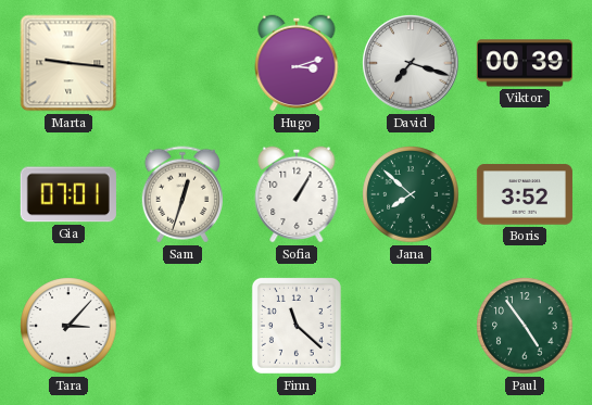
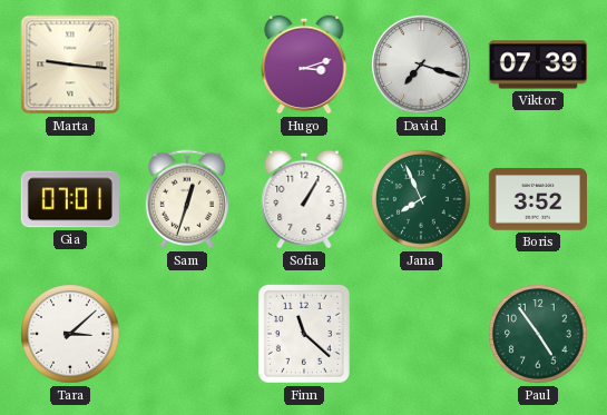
Viktor: 00:39 -> 07:39 (537, 65)
Jana: 7:52 -> 7:56 (421, 199)
Tara: 3:07 -> 3:08 (70, 334)
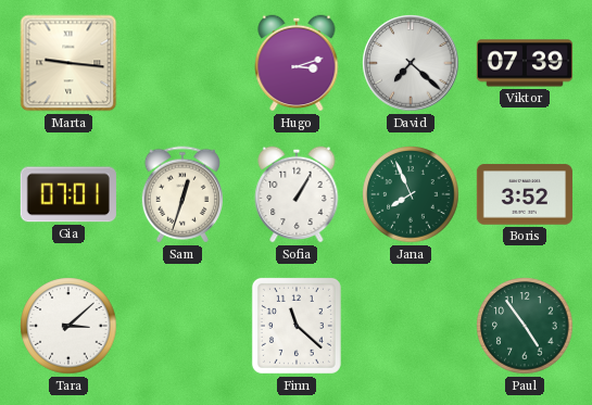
David: 7:18 -> 7:22 (411, 63)
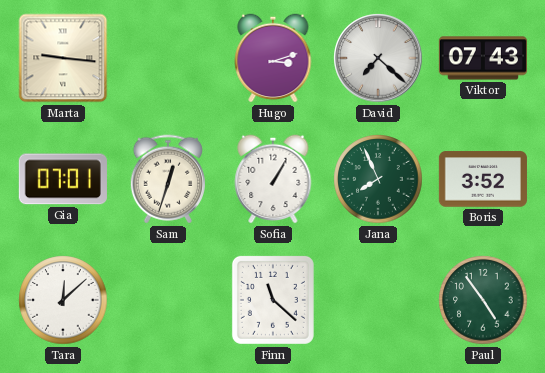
Viktor: 07:39 -> 07:43 (482, 58)
Tara: 3:08 -> 12:08 (63, 300)
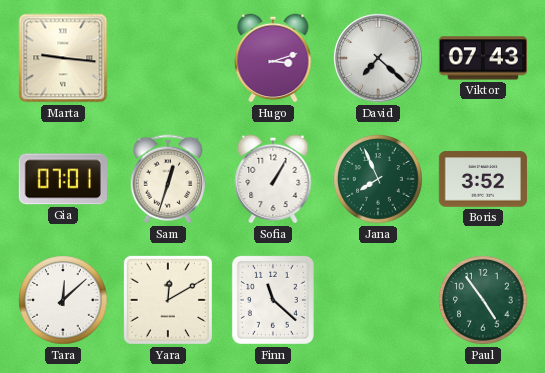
Yara: none -> 12:10 (168, 300)
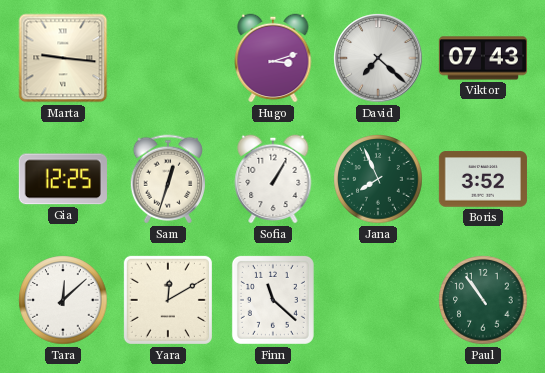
Gia: 07:01 -> 12:25 (63, 179)
Paul: 4:54 -> 10:54 (483, 300)
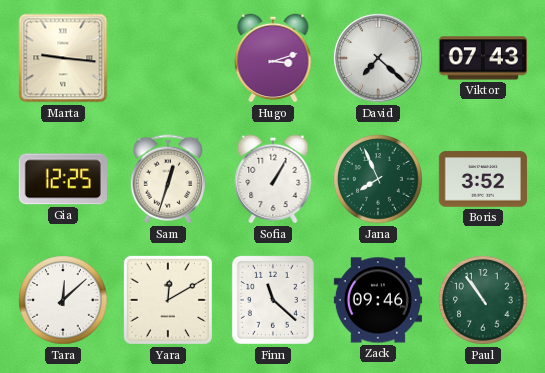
Zack: none -> 09:46 (378, 300)
